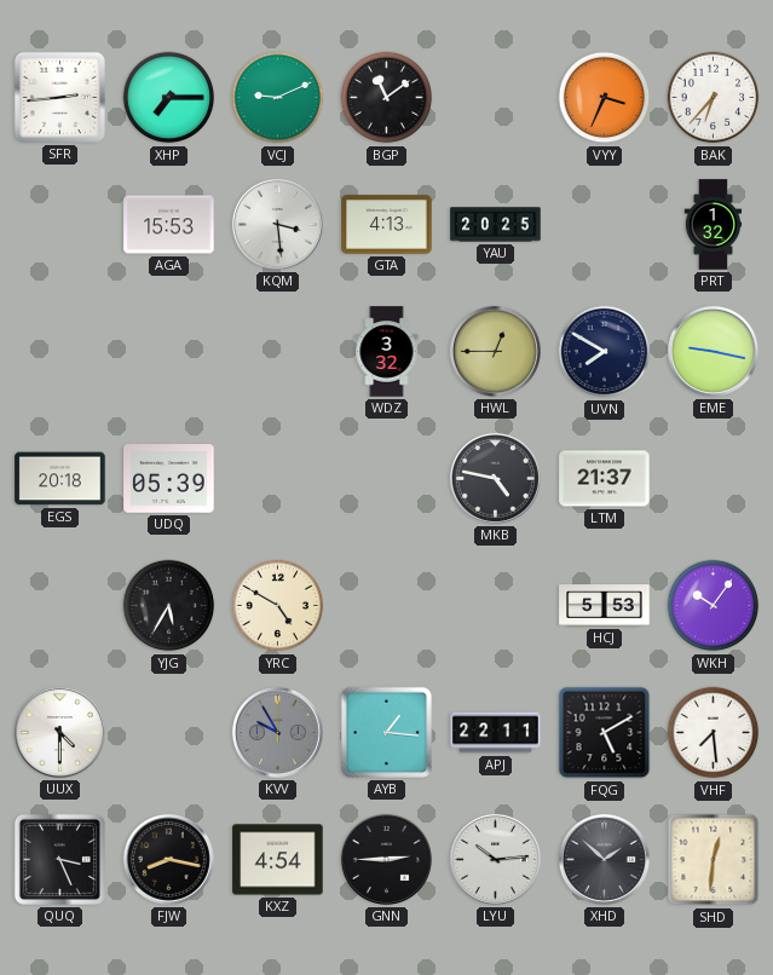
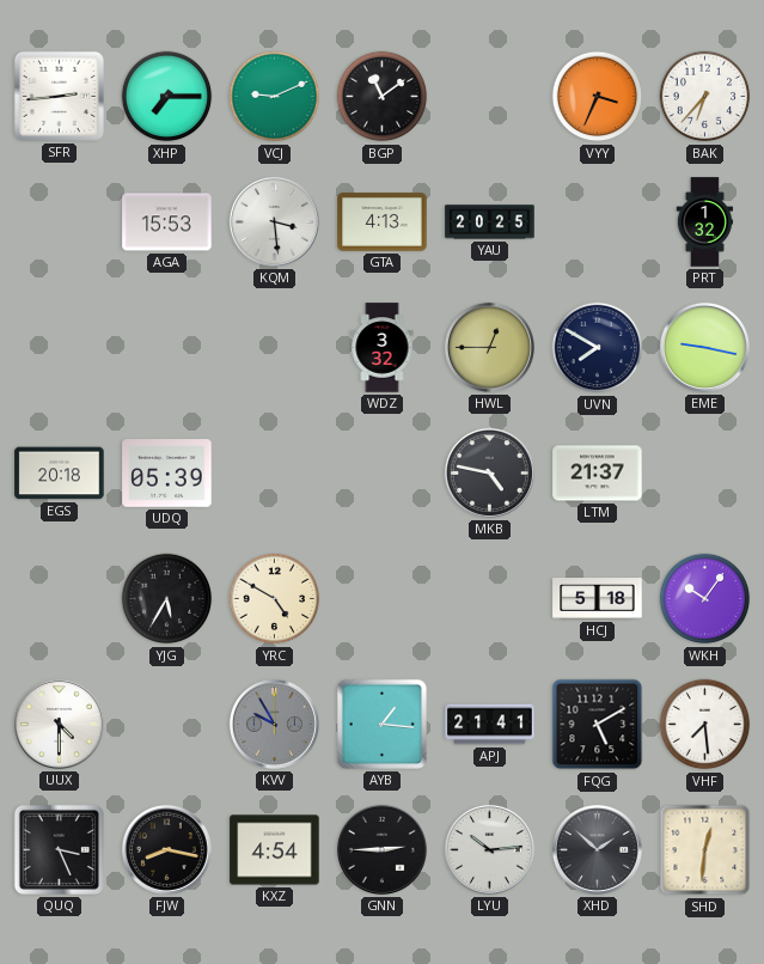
HCJ: 5:53 -> 5:18 (598, 599)
APJ: 22:11 -> 21:41 (490, 725)
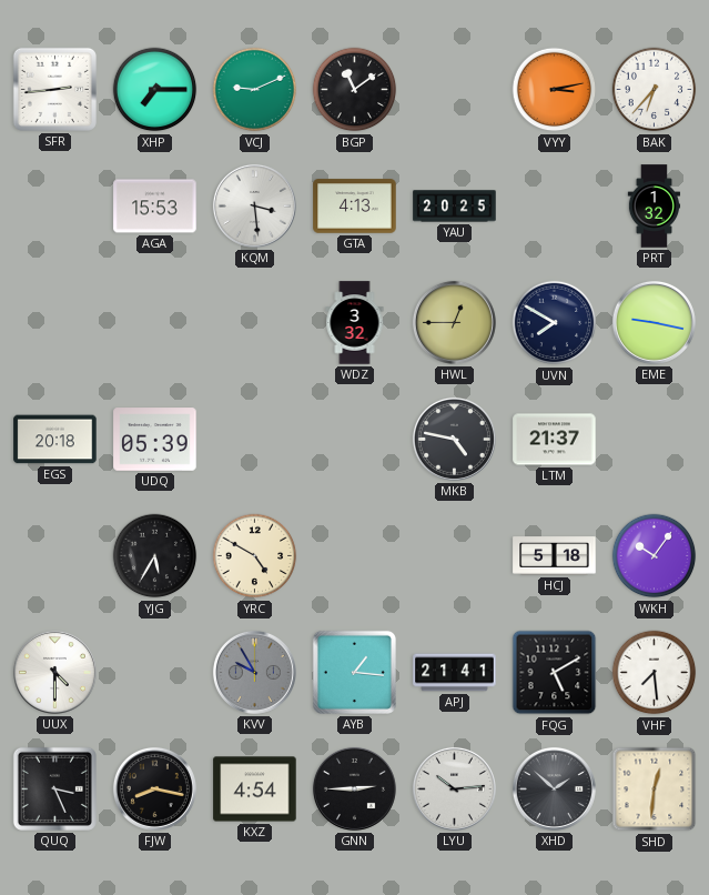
VYY: 3:34 -> 3:13 (555, 90)
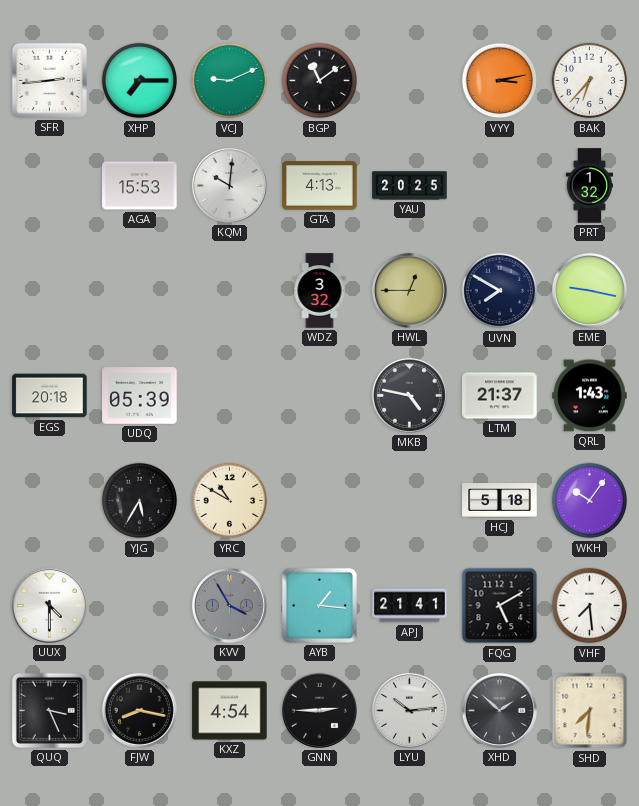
KQM: 3:29 -> 10:01 (229, 185)
QRL: none -> 1:43 (590, 396)
YRC: 4:50 -> 10:50 (230, 501)
KVV: 9:55 -> 3:55 (229, 605)
SHD: 12:31 -> 7:31 (590, 711)
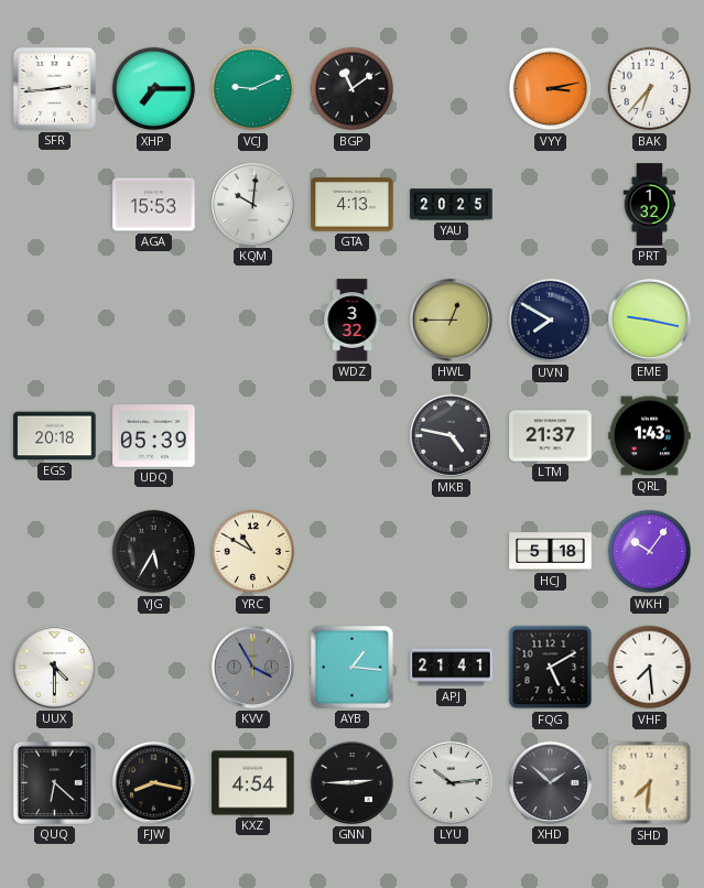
QUQ: 3:26 -> 6:22 (54, 782)
